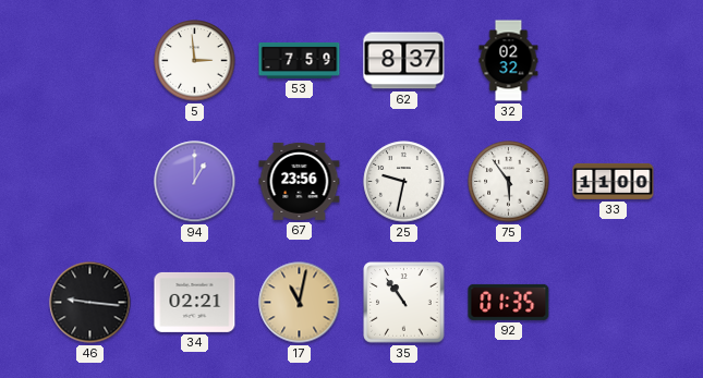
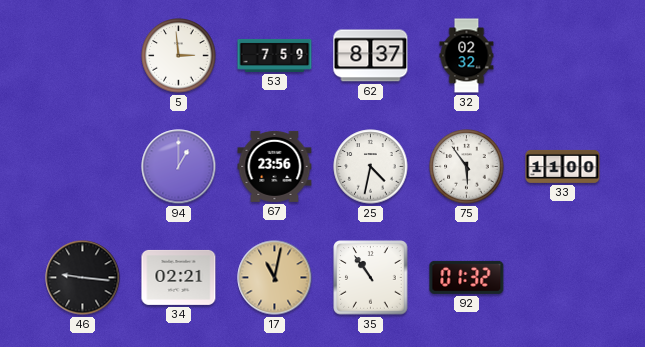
25: 9:32 -> 4:32 (371, 167)
92: 01:35 -> 01:32 (467, 277)
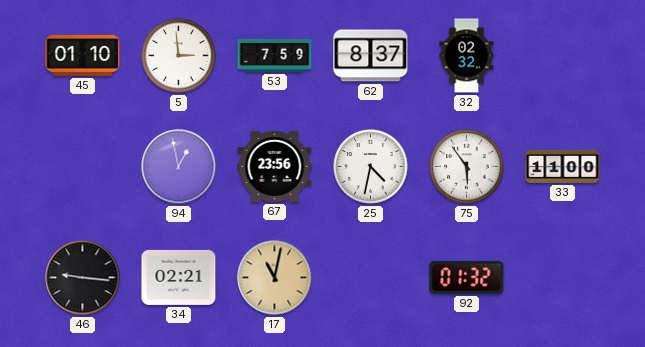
45: none -> 01:10 (83, 55)
94: 1:00 -> 12:58 (179, 167)
35: 10:54 -> none (371, 278)
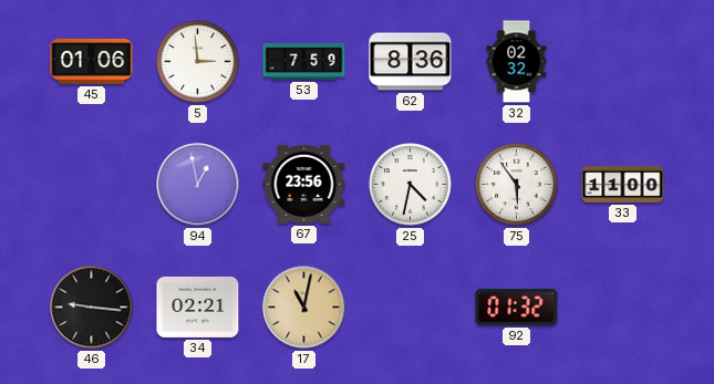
45: 01:10 -> 01:06 (92, 61)
62: 8:37 -> 8:36 (411, 62)
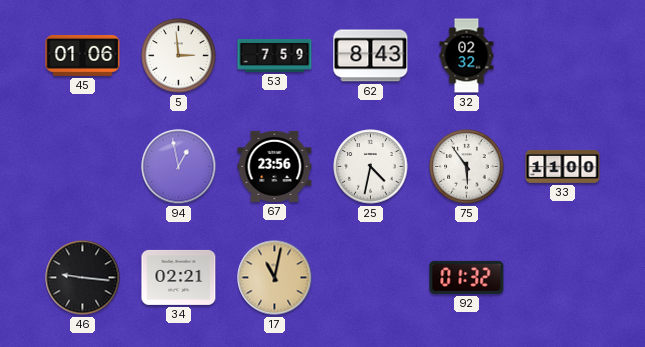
62: 8:36 -> 8:43 (371, 56)
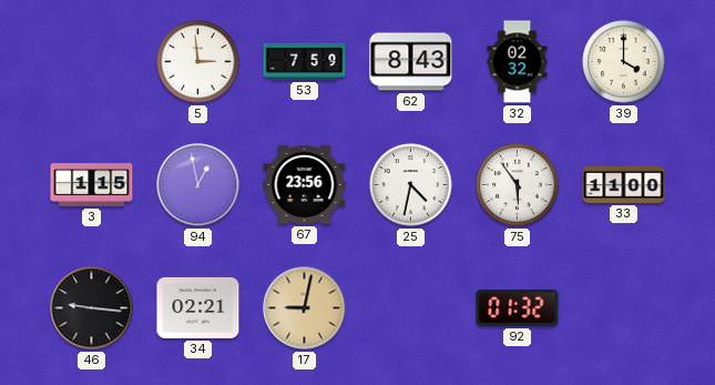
45: 01:06 -> none (83, 55)
39: none -> 4:00 (624, 62)
3: none -> 1:15 (92, 185)
17: 11:02 -> 9:02 (305, 308)
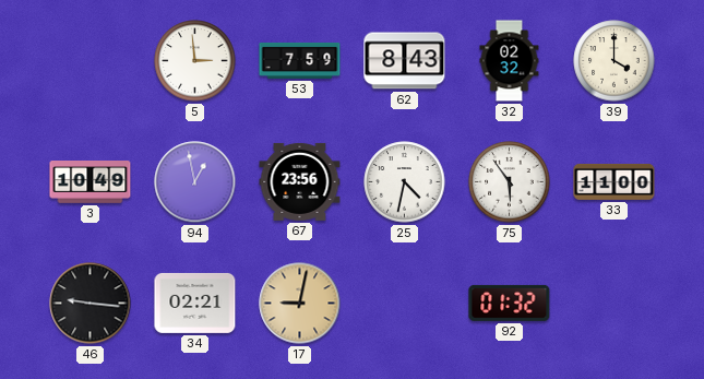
3: 1:15 -> 10:49 (91, 182)
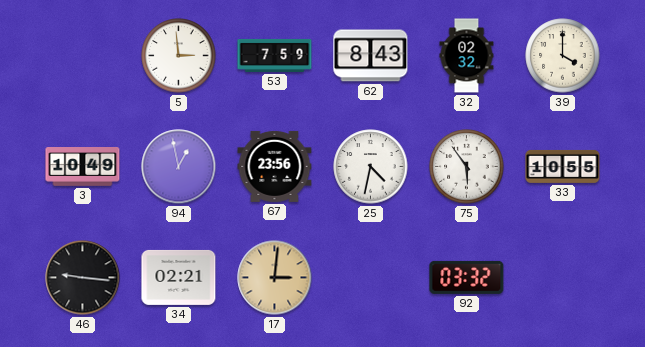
33: 11:00 -> 10:55 (563, 166)
17: 9:02 -> 3:01 (275, 278)
92: 01:32 -> 03:32 (467, 277)
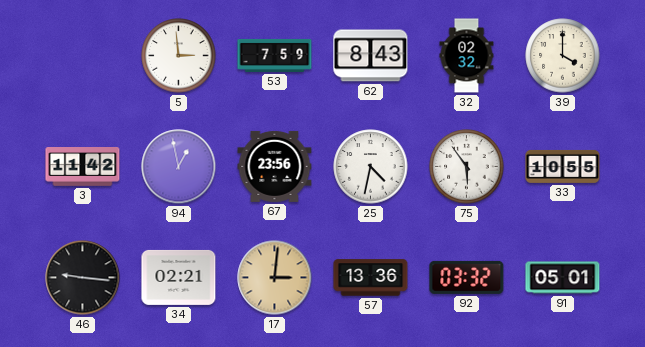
3: 10:49 -> 11:42 (83, 167)
57: none -> 13:36 (371, 278)
91: none -> 05:01 (563, 278)
